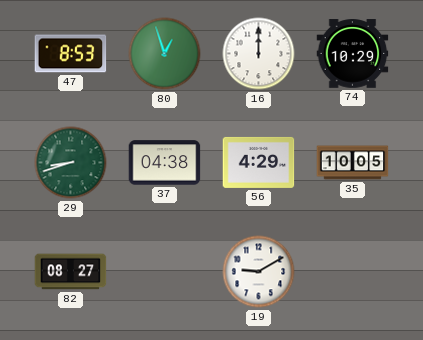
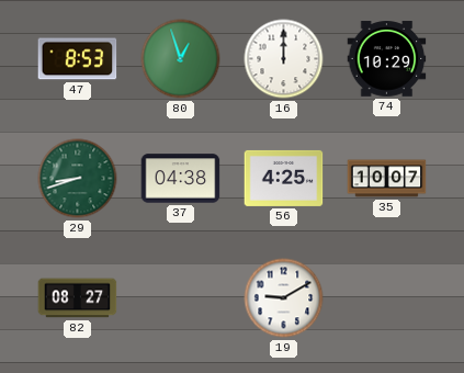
56: 4:29 -> 4:25 (284, 178)
35: 10:05 -> 10:07 (387, 179)
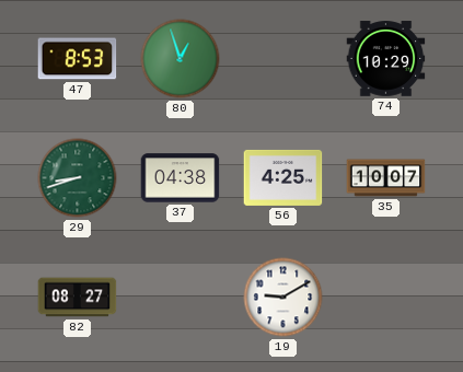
16: 12:00 -> none (284, 59)
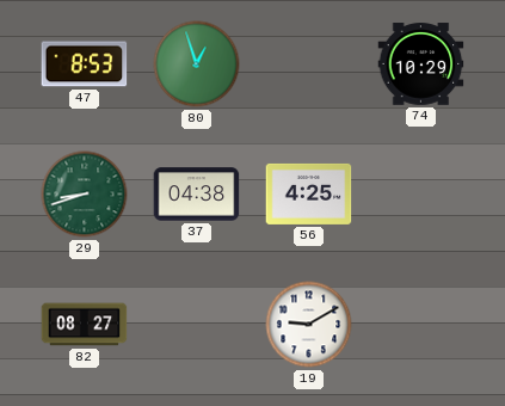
35: 10:07 -> none (386, 178)
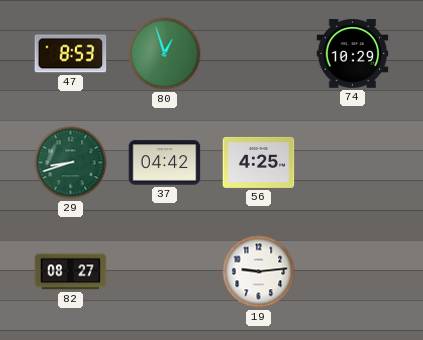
37: 04:38 -> 04:42 (165, 163)
19: 9:10 -> 9:14 (259, 272)
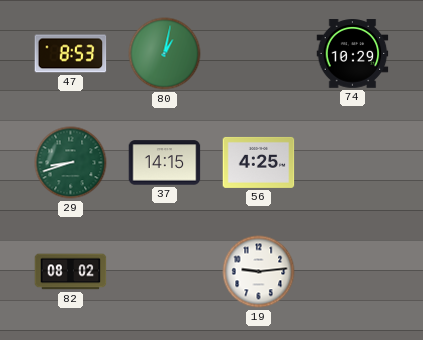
80: 12:57 -> 1:02 (165, 54)
37: 04:42 -> 14:15 (165, 163)
82: 08:27 -> 08:02 (71, 272)
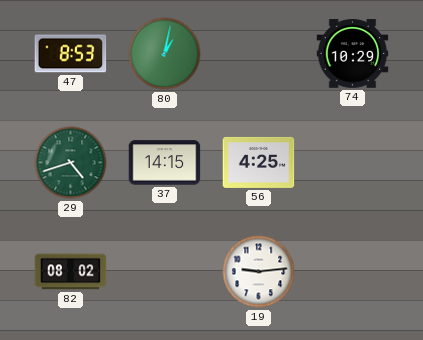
29: 8:42 -> 4:42 (71, 163)
